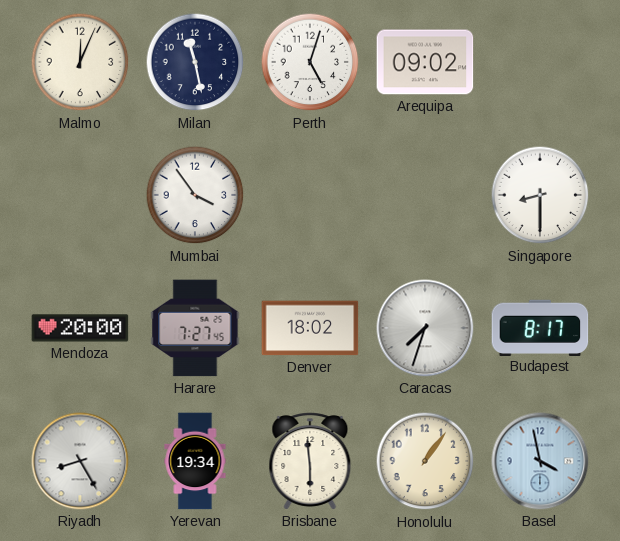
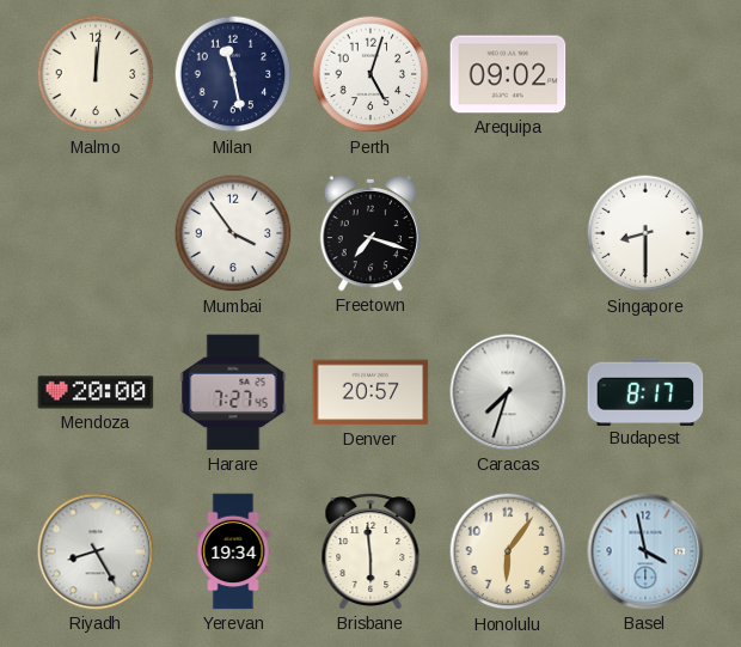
Malmo: 12:04 -> 12:01 (96, 74)
Freetown: none -> 7:18 (369, 233)
Denver: 18:02 -> 20:57 (370, 392)
Honolulu: 1:06 -> 6:06 (508, 551)
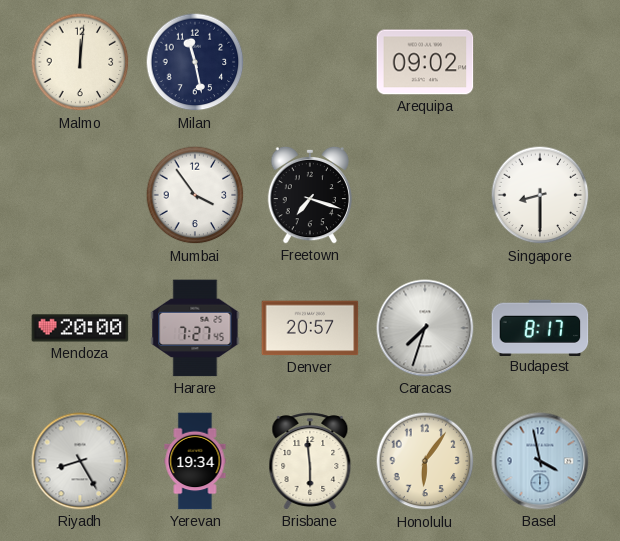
Perth: 5:03 -> none (370, 74)
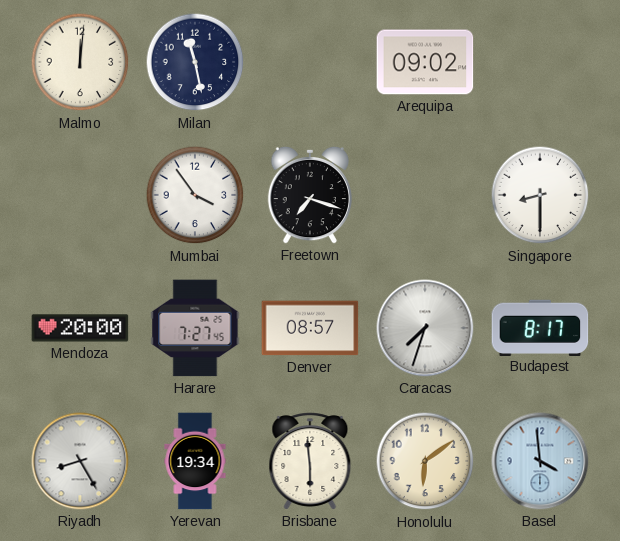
Denver: 20:57 -> 08:57 (310, 328)
Honolulu: 6:06 -> 6:09 (425, 461)
Basel: 3:58 -> 3:59 (540, 461)
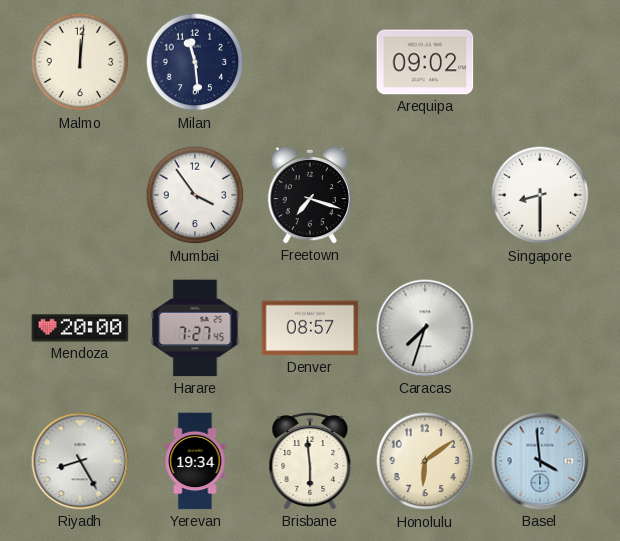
Milan: 11:28 -> 11:29 (195, 62)
Budapest: 8:17 -> none (540, 327)
